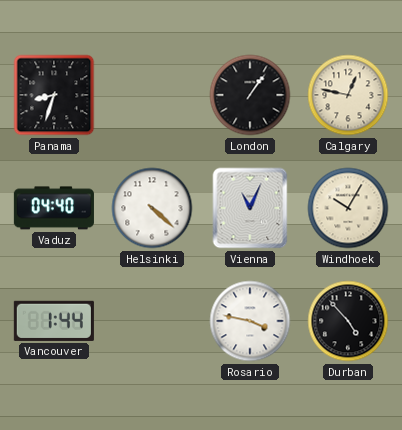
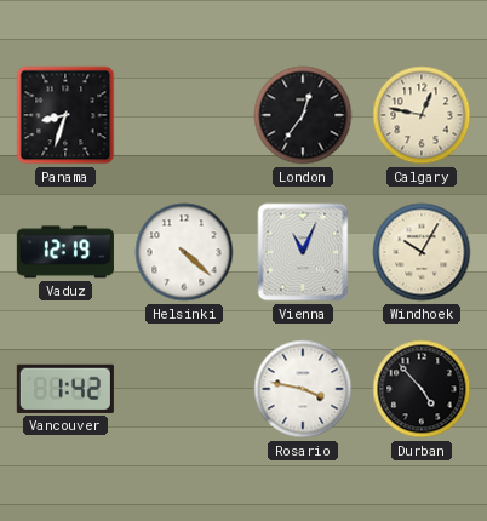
London: 1:06 -> 12:36 (303, 115)
Vaduz: 04:40 -> 12:19 (65, 252)
Vancouver: 1:44 -> 1:42 (65, 389)
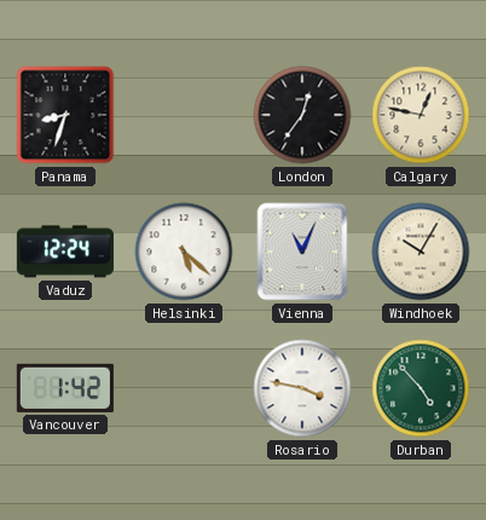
Vaduz: 12:19 -> 12:24 (65, 252)
Helsinki: 4:22 -> 5:22 (184, 252)
Durban dial: black -> green (421, 388)
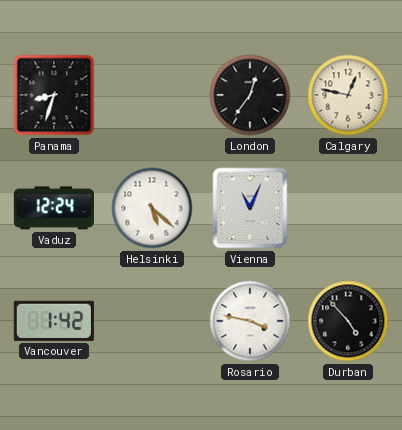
Windhoek: 10:05 -> none (421, 252)
Durban dial: green -> black (348, 321)
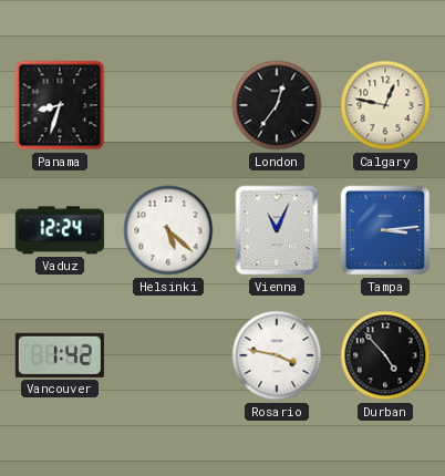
Tampa: none -> 3:14 (385, 230)
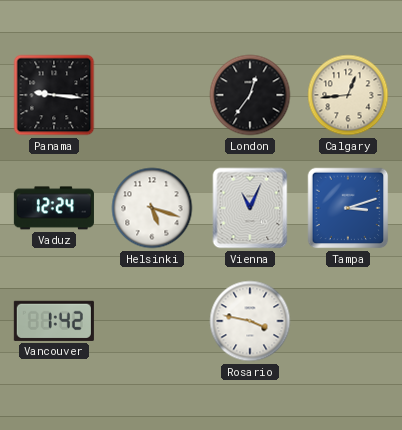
Panama: 8:33 -> 9:16 (54, 95)
Calgary: 12:47 -> 12:44 (348, 95)
Helsinki: 5:22 -> 5:18 (152, 208)
Tampa: 3:14 -> 3:12 (348, 208)
Durban: 4:53 -> none (385, 355)
